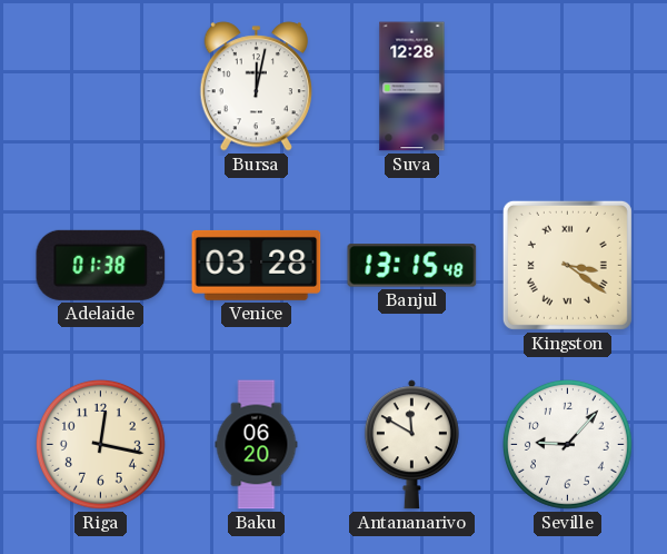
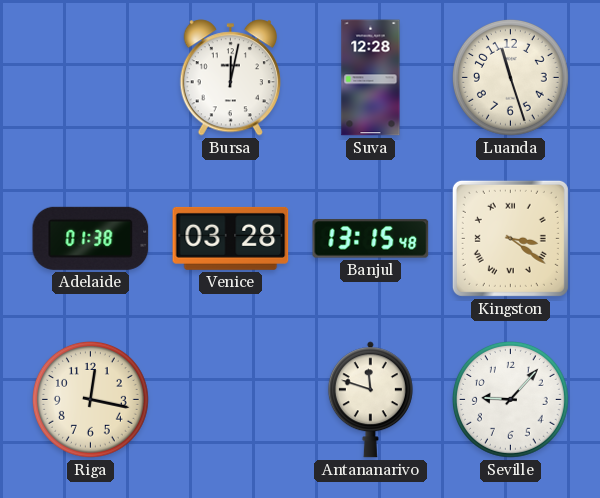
Luanda: none -> 11:27 (510, 77)
Baku: 06:20 -> none (257, 445)
Antananarivo: 11:50 -> 11:48 (370, 400)
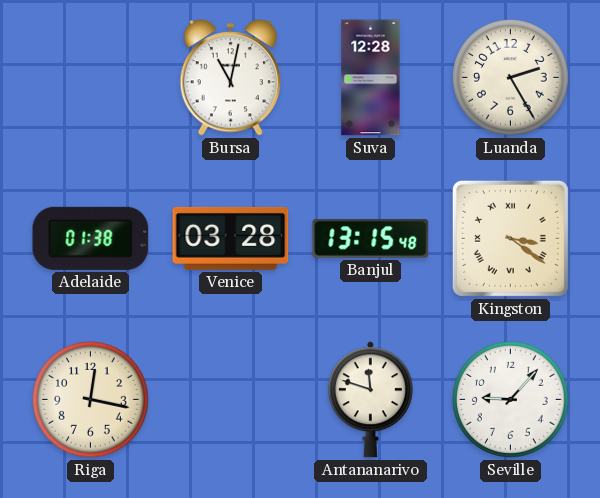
Bursa: 12:02 -> 11:02 (230, 78)
Luanda: 11:27 -> 2:25 (510, 77)
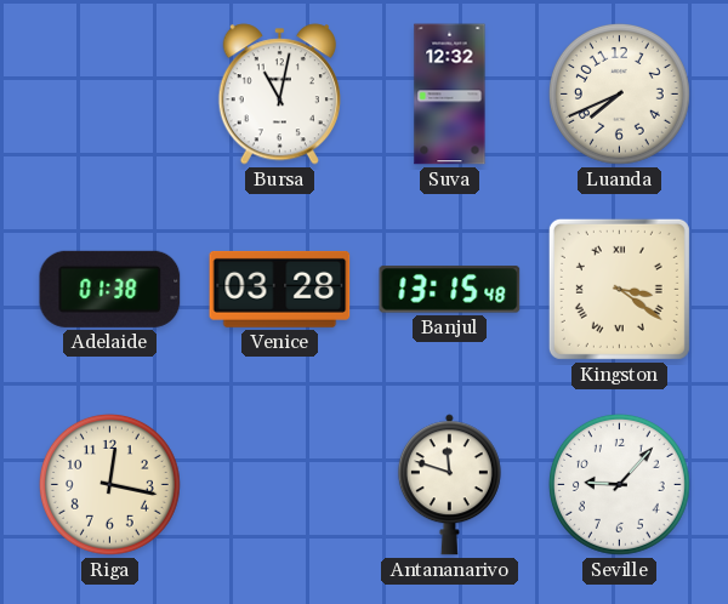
Suva: 12:28 -> 12:32 (450, 95)
Luanda: 2:25 -> 7:41 (619, 93)
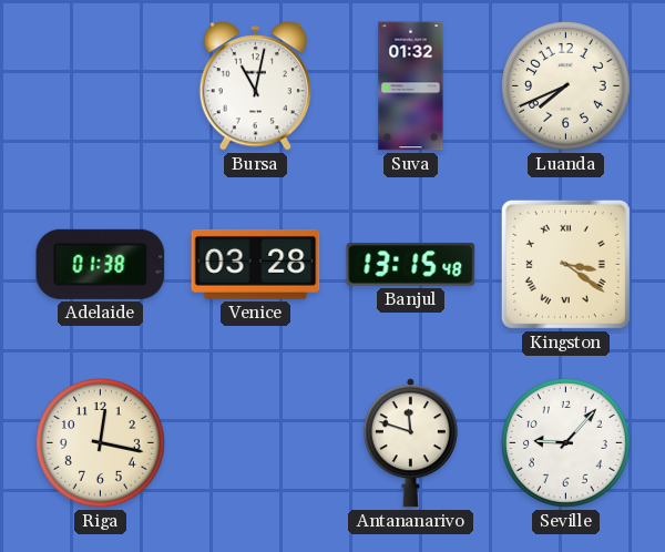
Suva: 12:32 -> 01:32 (411, 86)
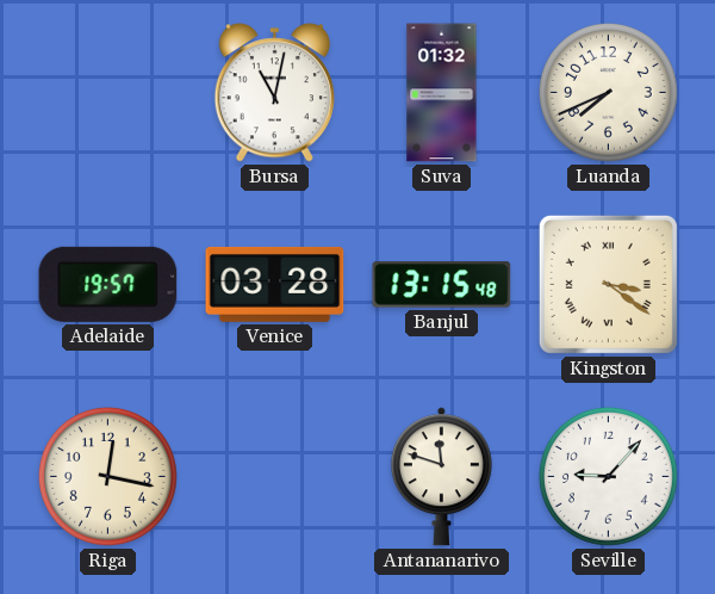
Adelaide: 01:38 -> 19:57 (108, 284)
